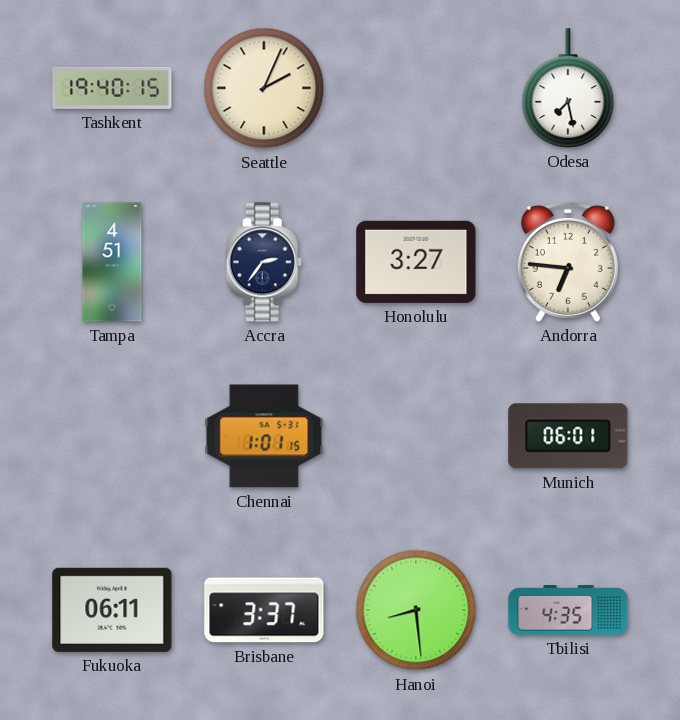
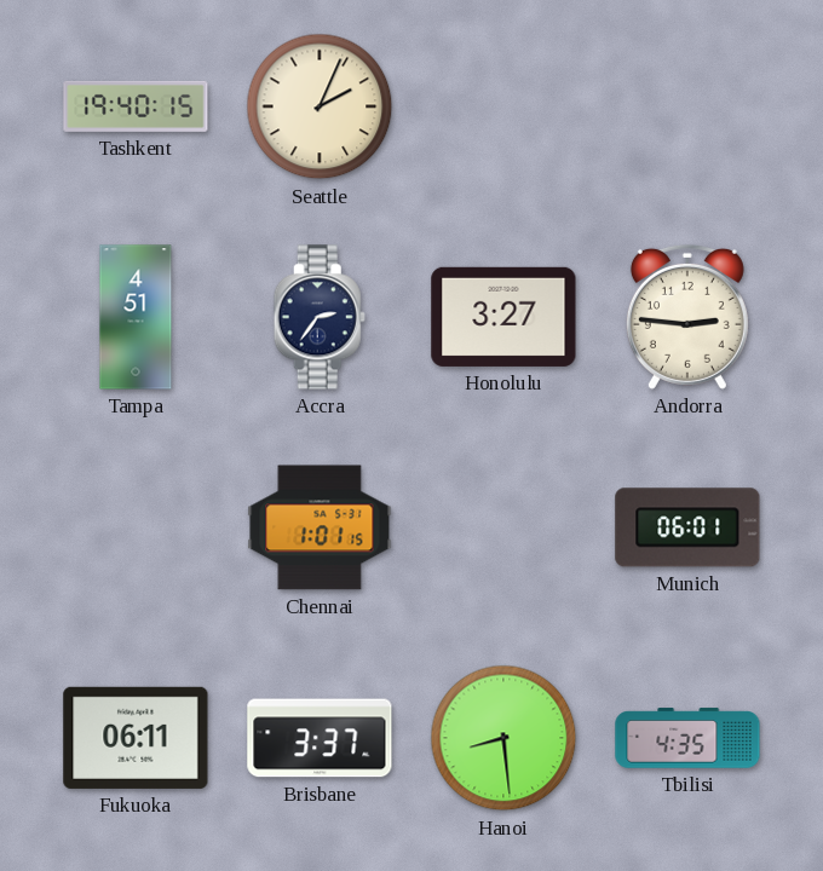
Odesa: 7:28 -> none (568, 88)
Andorra: 6:46 -> 2:46 (687, 317)
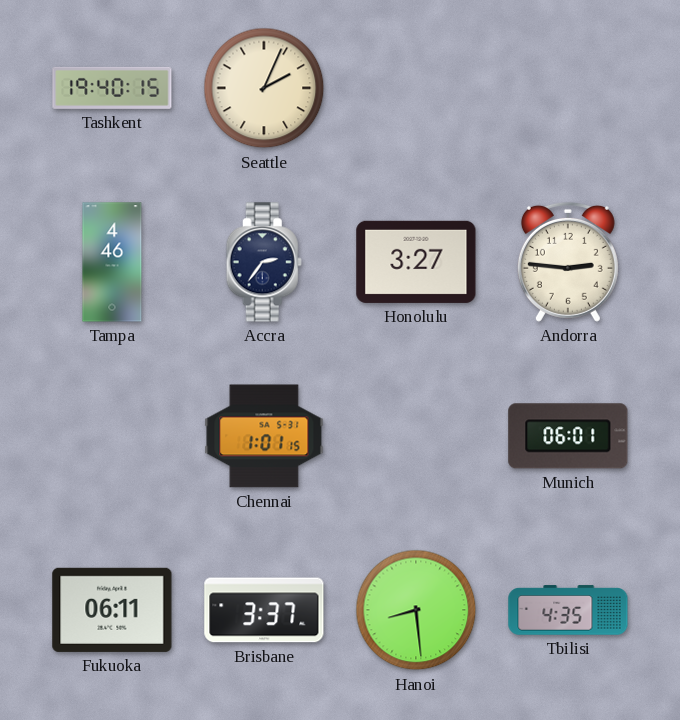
Tampa: 4:51 -> 4:46 (112, 262)
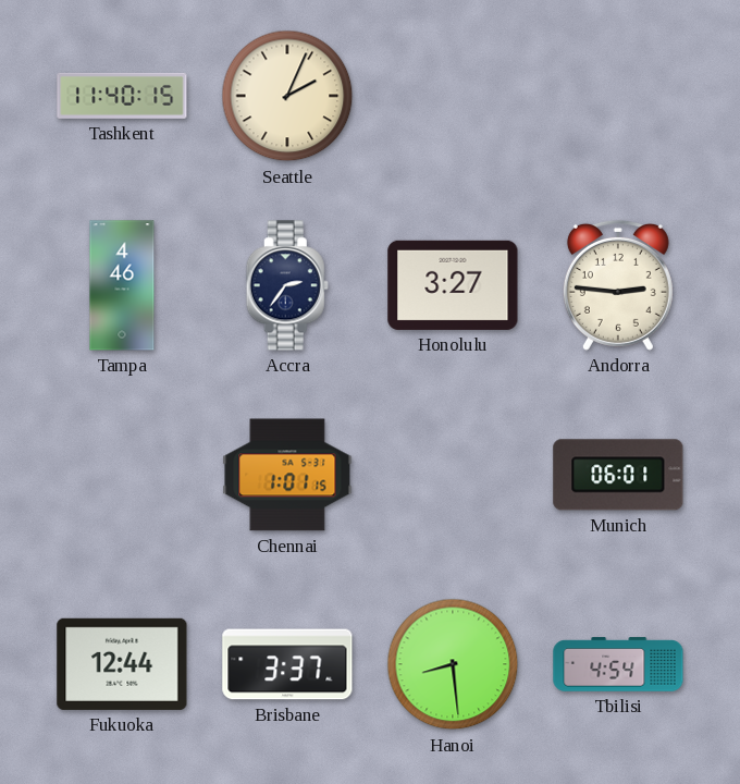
Tashkent: 19:40 -> 11:40 (122, 96)
Fukuoka: 06:11 -> 12:44 (122, 664)
Tbilisi: 4:35 -> 4:54 (618, 664)
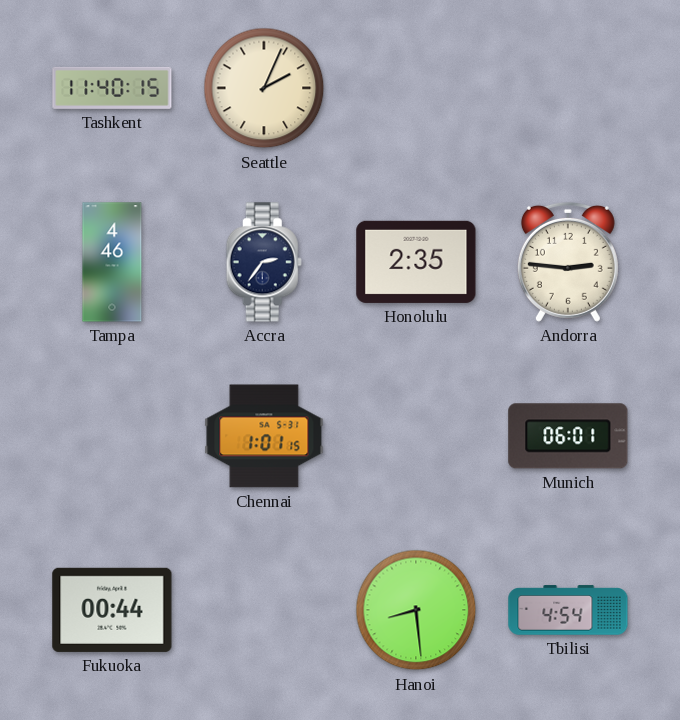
Honolulu: 3:27 -> 2:35 (416, 262)
Fukuoka: 12:44 -> 00:44 (112, 610)
Brisbane: 3:37 -> none (287, 664)
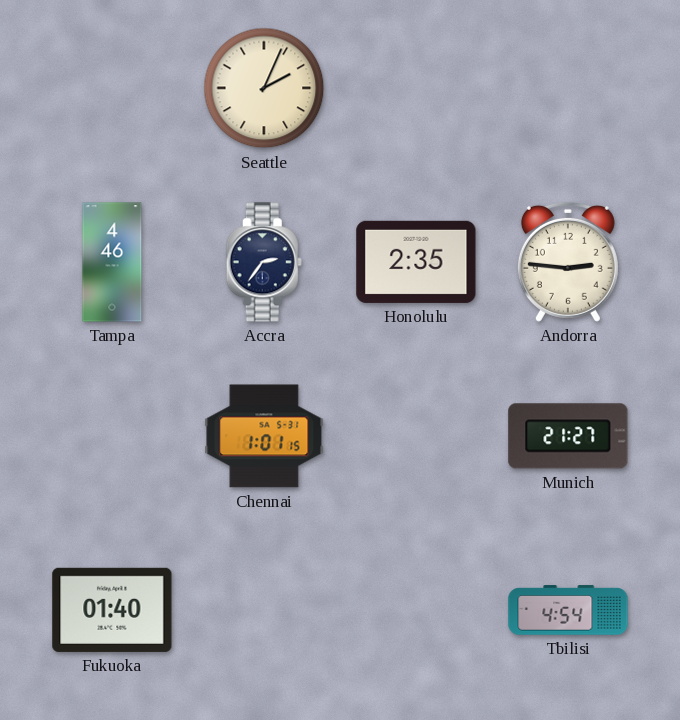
Tashkent: 11:40 -> none (112, 88)
Munich: 06:01 -> 21:27 (568, 436)
Fukuoka: 00:44 -> 01:40 (112, 610)
Hanoi: 8:29 -> none (416, 610)
